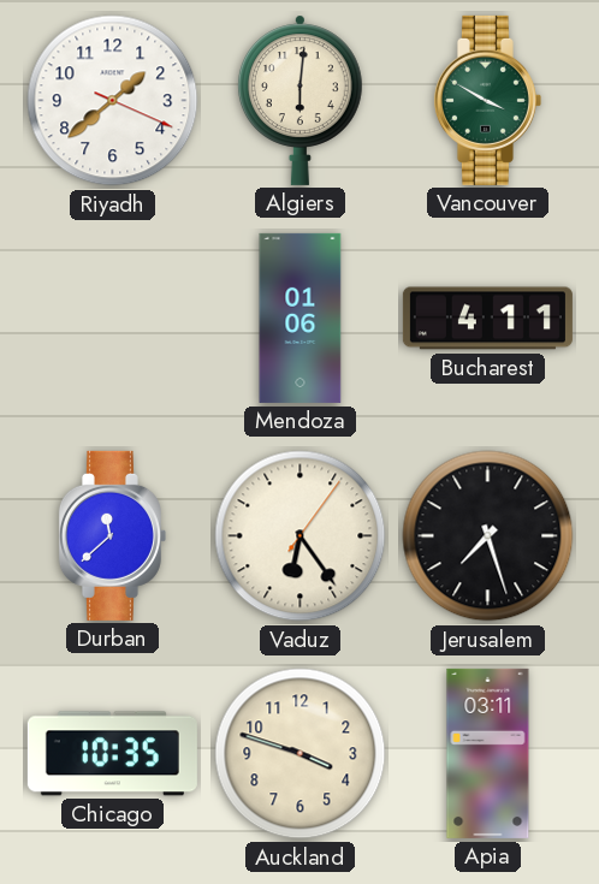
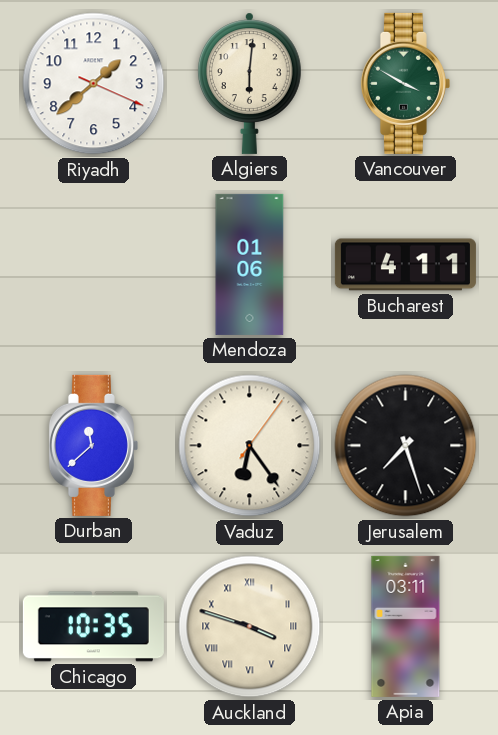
Auckland numerals: Arabic -> Roman (250, 627)
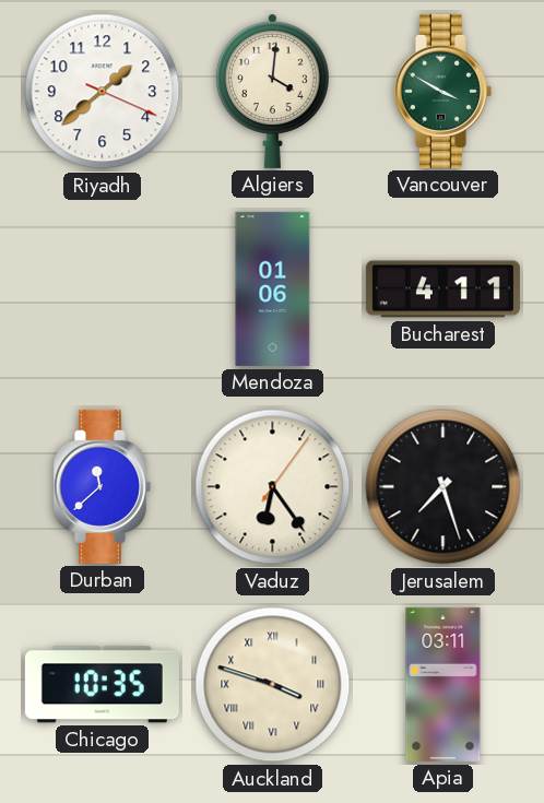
Algiers: 6:01 -> 4:01 (272, 91)
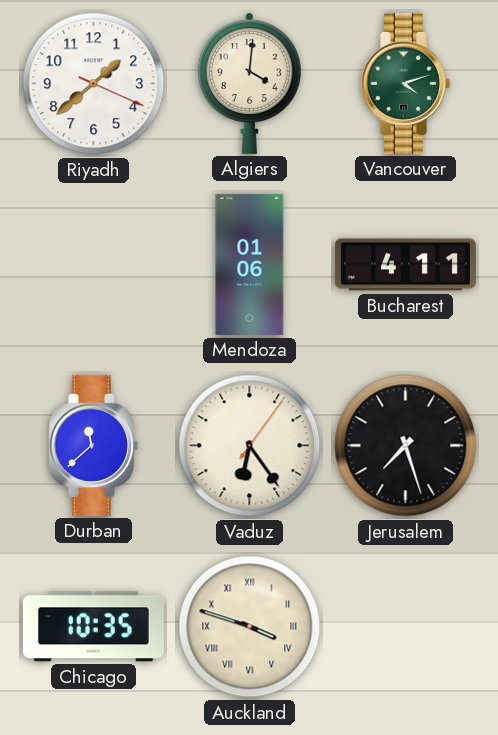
Vancouver: 3:50 -> 4:12 (405, 83)
Apia: 03:11 -> none (444, 684)
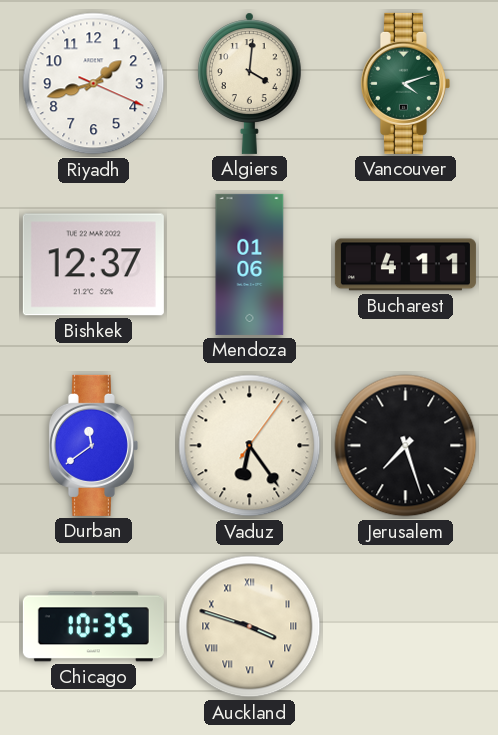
Riyadh: 1:38 -> 1:42 (94, 84)
Bishkek: none -> 12:37 (93, 265)
Durban: 11:38 -> 11:39 (93, 445)
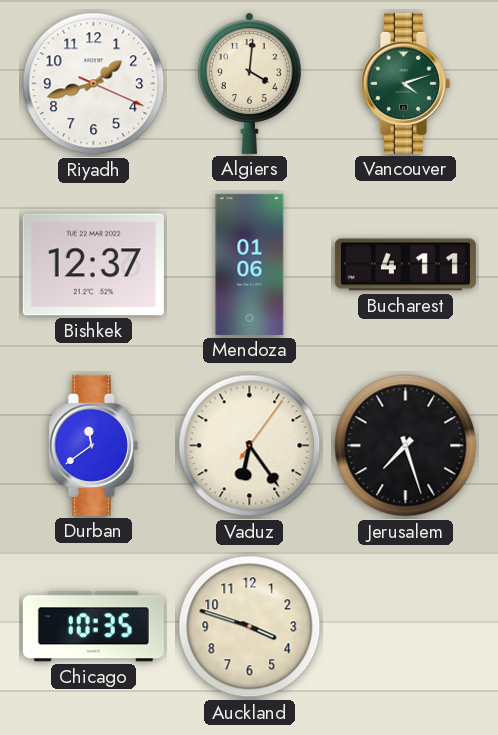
Auckland numerals: Roman -> Arabic (250, 627)
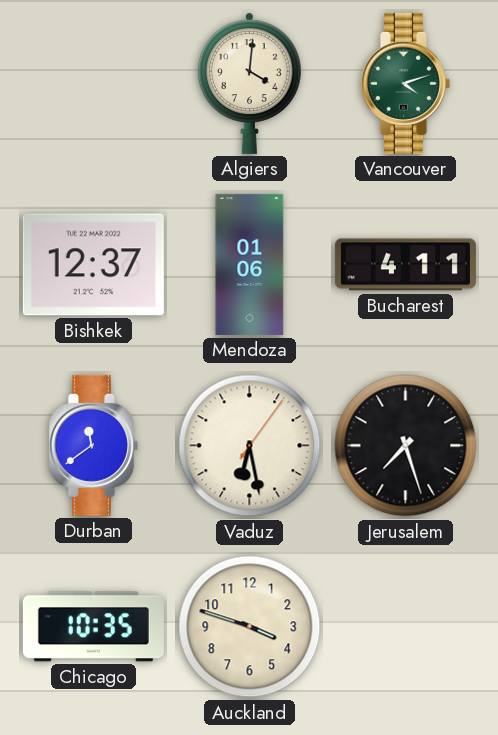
Riyadh: 1:42 -> none (94, 84)
Vaduz: 6:24 -> 6:28 (250, 446)
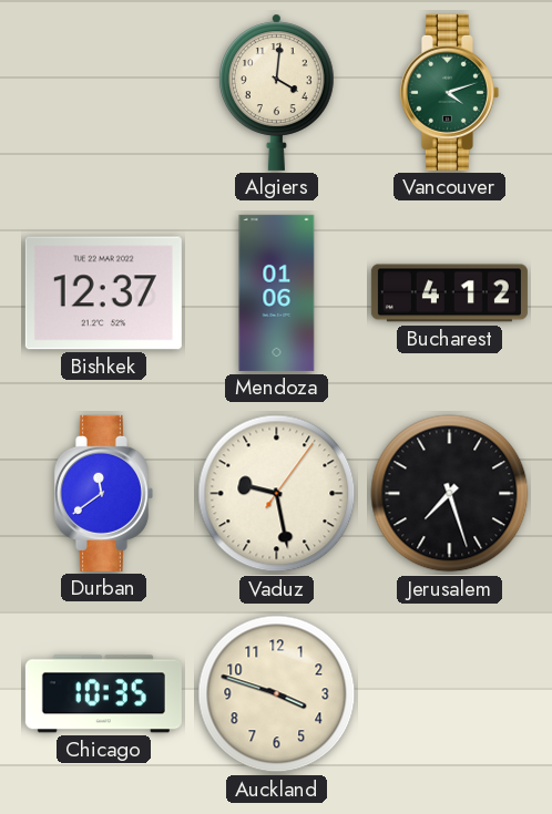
Bucharest: 4:11 -> 4:12 (449, 293)
Vaduz: 6:28 -> 9:28 (277, 494)
